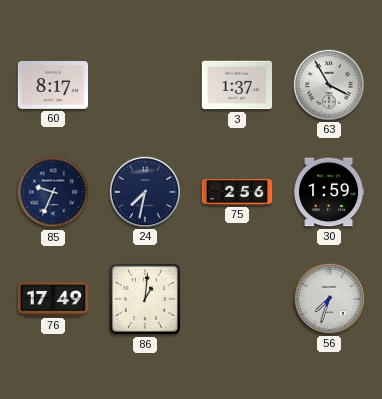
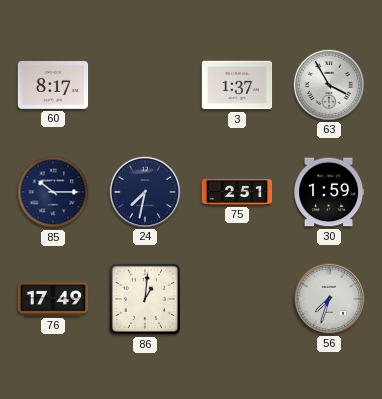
85: 9:34 -> 10:15 (53, 192)
75: 2:56 -> 2:51 (237, 192)
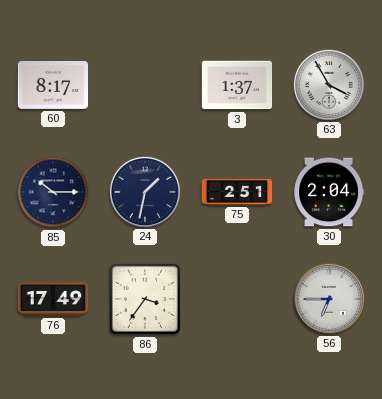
24: 7:32 -> 1:32 (144, 191)
30: 1:59 -> 2:04 (329, 192)
86: 1:01 -> 3:36 (145, 299)
56: 7:33 -> 6:45 (328, 298)
